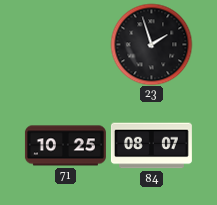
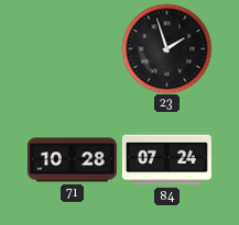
71: 10:25 -> 10:28 (72, 160)
84: 08:07 -> 07:24 (166, 160)
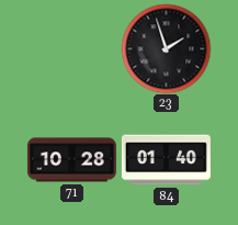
84: 07:24 -> 01:40 (166, 160)
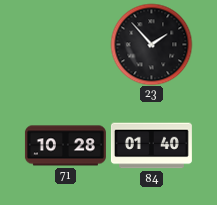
23: 1:57 -> 1:53 (151, 44)
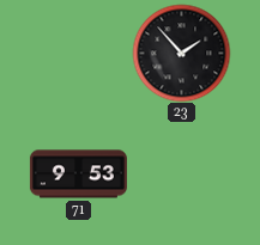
71: 10:28 -> 9:53 (78, 174)
84: 01:40 -> none (151, 146)
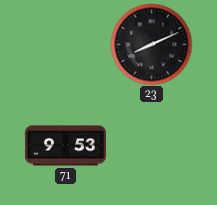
23: 1:53 -> 8:11 (151, 44)
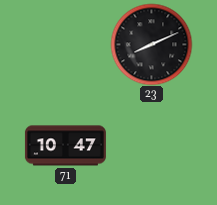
71: 9:53 -> 10:47 (65, 146)
